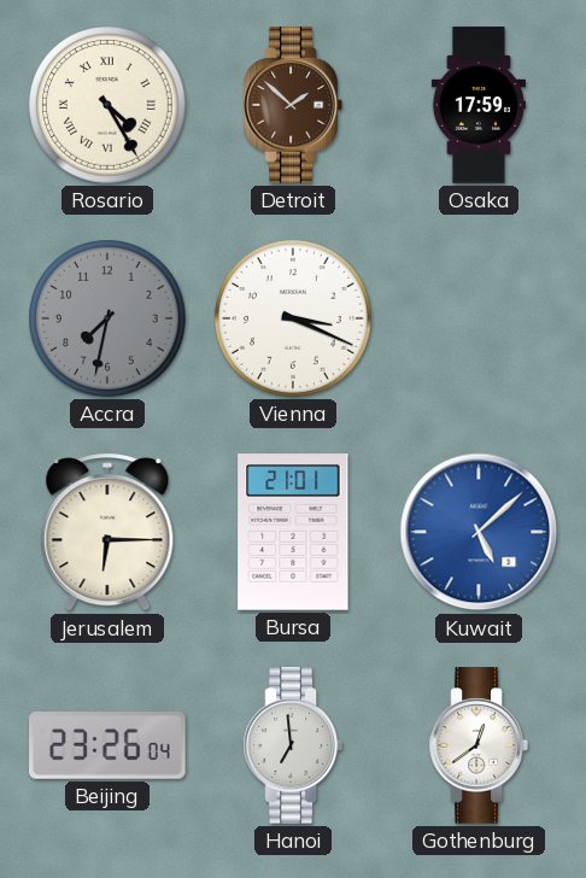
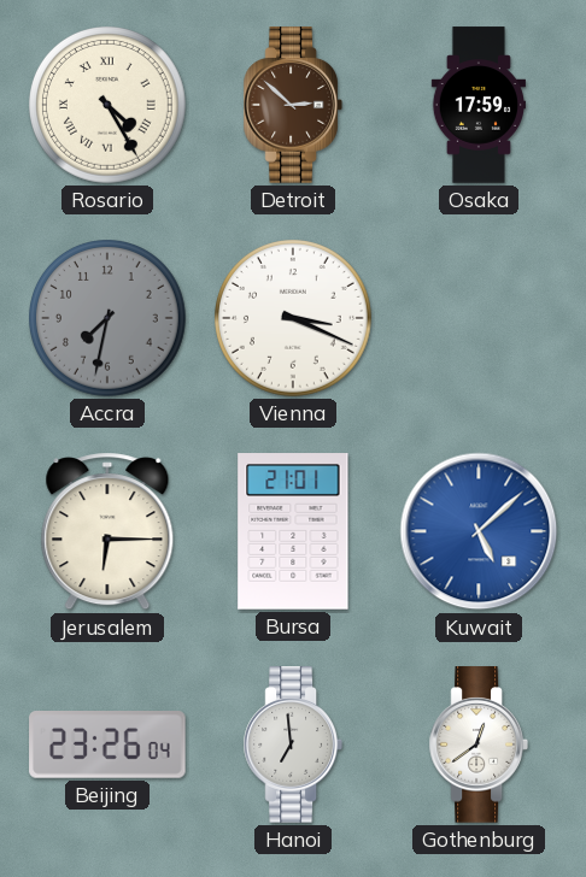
Detroit: 1:52 -> 2:52 (292, 105)
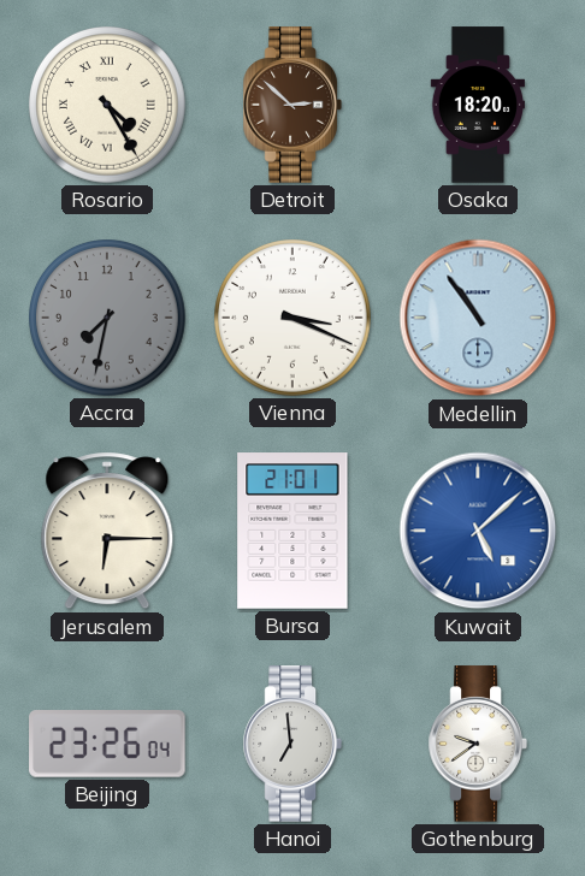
Osaka: 17:59 -> 18:20 (477, 105)
Medellin: none -> 10:54 (478, 318)
Gothenburg: 12:39 -> 9:39 (477, 744)
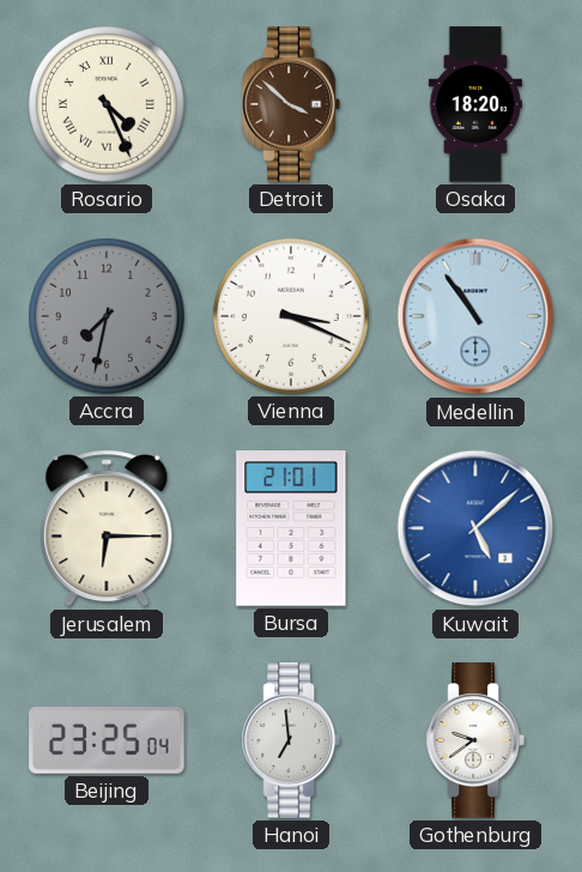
Rosario: 4:25 -> 4:26 (108, 105)
Detroit: 2:52 -> 3:52 (290, 104)
Beijing: 23:26 -> 23:25 (107, 741)
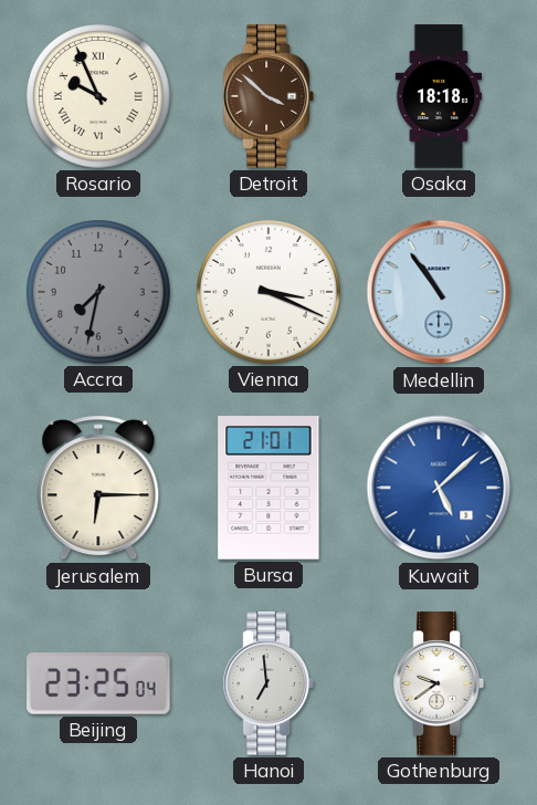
Rosario: 4:26 -> 9:56 (99, 97)
Osaka: 18:20 -> 18:18 (438, 96)
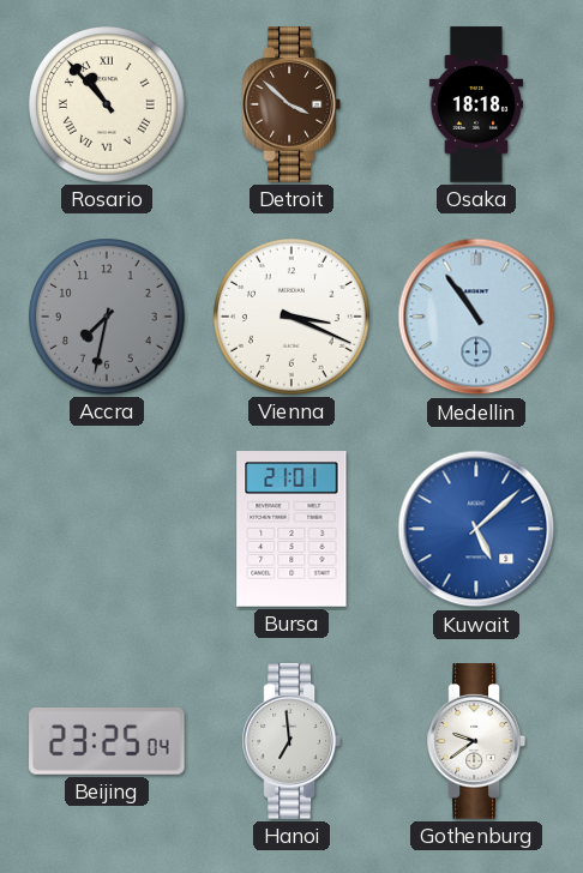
Rosario: 9:56 -> 10:53 (108, 106)
Jerusalem: 6:15 -> none (98, 488)
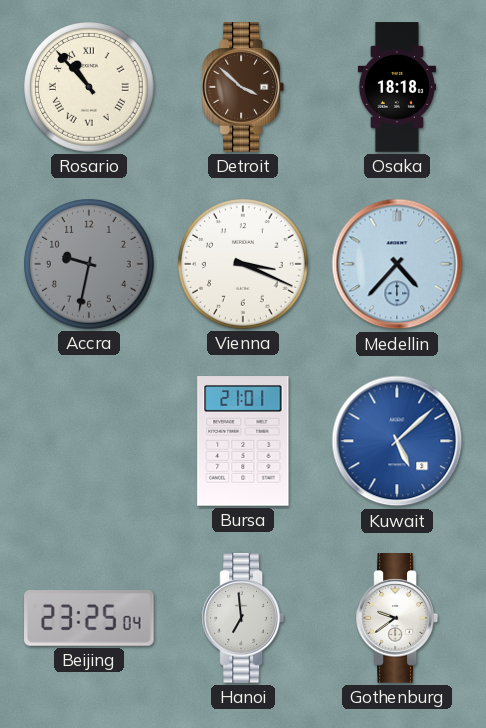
Accra: 7:32 -> 9:32 (90, 265)
Medellin: 10:54 -> 4:37 (397, 264)
